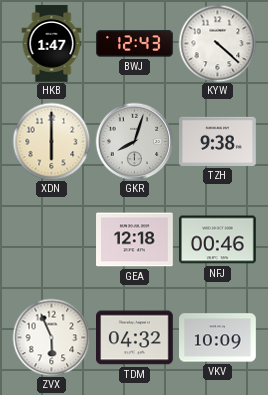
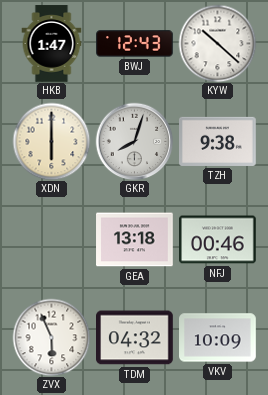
KYW: 4:22 -> 10:22 (217, 43)
GEA: 12:18 -> 13:18 (135, 240)
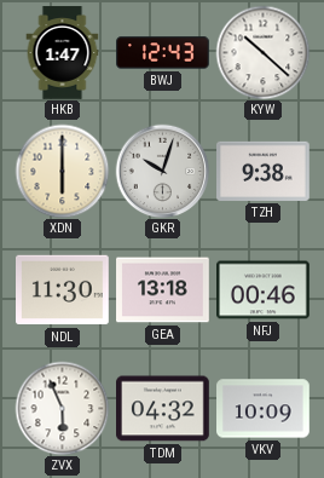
GKR: 8:03 -> 10:03 (162, 171)
NDL: none -> 11:30 (63, 290)
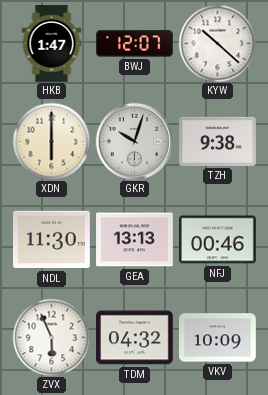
BWJ: 12:43 -> 12:07 (135, 44)
GEA: 13:18 -> 13:13 (135, 240)
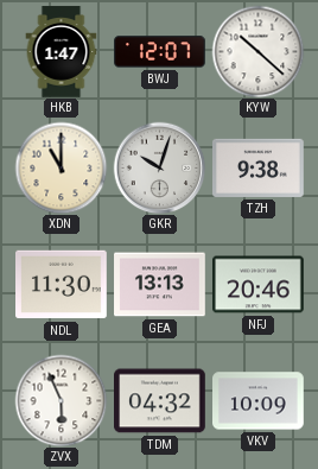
XDN: 6:00 -> 11:00 (61, 167)
NFJ: 00:46 -> 20:46 (259, 285)
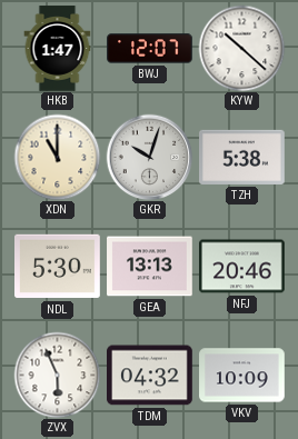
TZH: 9:38 -> 5:38 (242, 157)
NDL: 11:30 -> 5:30 (58, 267)
